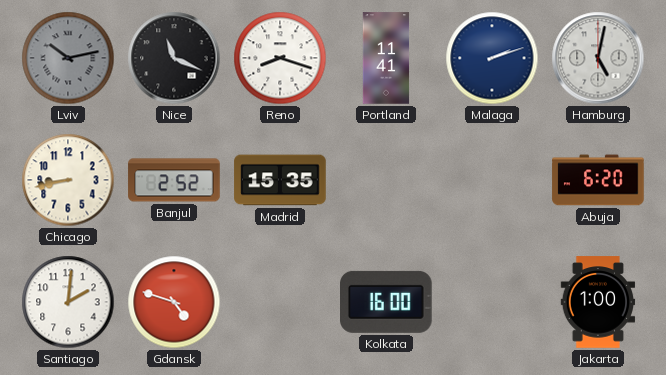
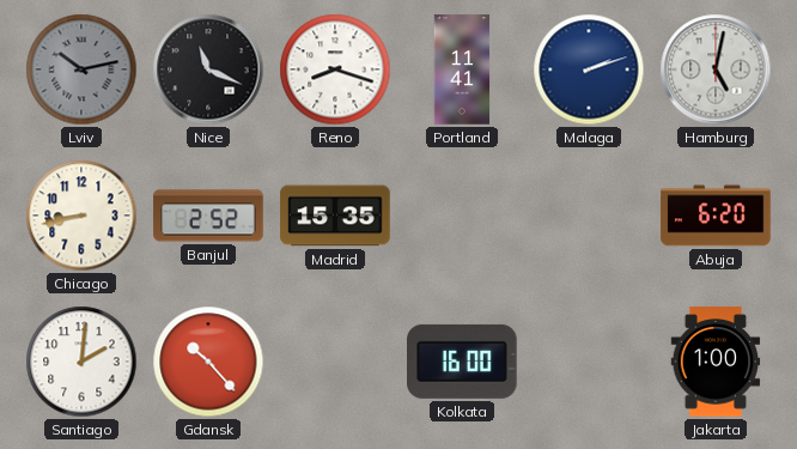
Gdansk: 4:48 -> 10:23 (208, 362)
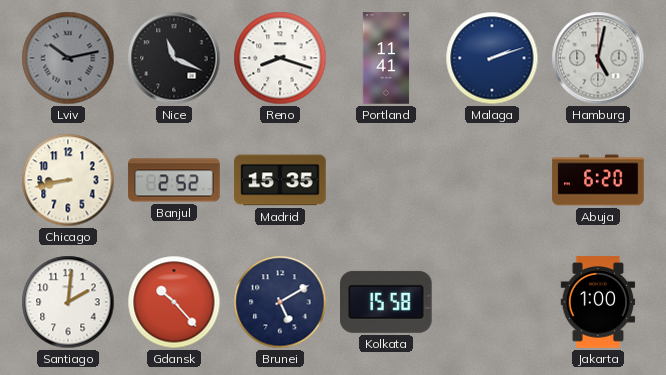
Brunei: none -> 5:10 (280, 302)
Kolkata: 16:00 -> 15:58 (387, 302)
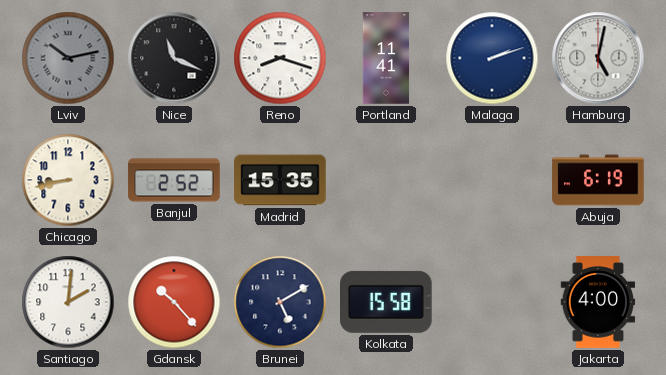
Abuja: 6:20 -> 6:19 (598, 180)
Jakarta: 1:00 -> 4:00 (598, 302)
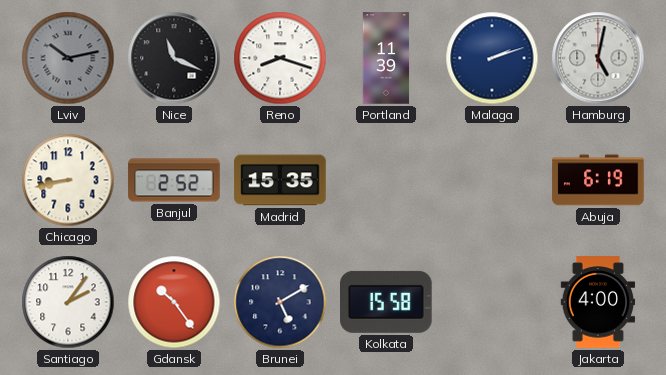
Portland: 11:41 -> 11:39 (386, 58)
Santiago: 2:01 -> 2:06 (68, 302)
Gdansk: 10:23 -> 10:24 (174, 302)
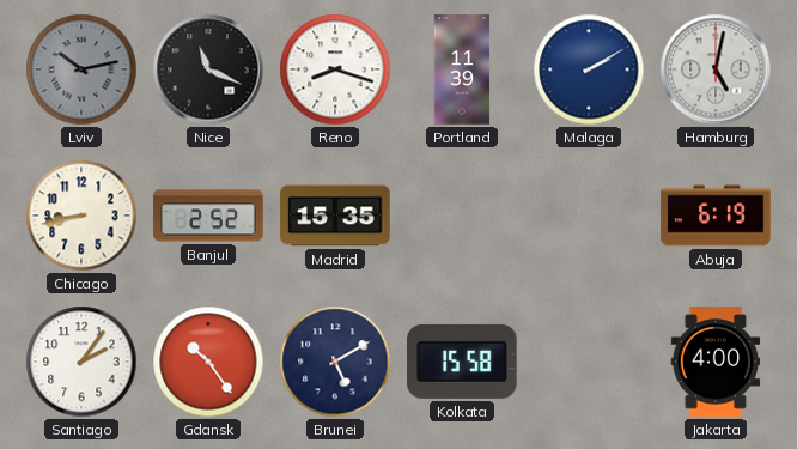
Malaga: 2:12 -> 2:10 (589, 69)
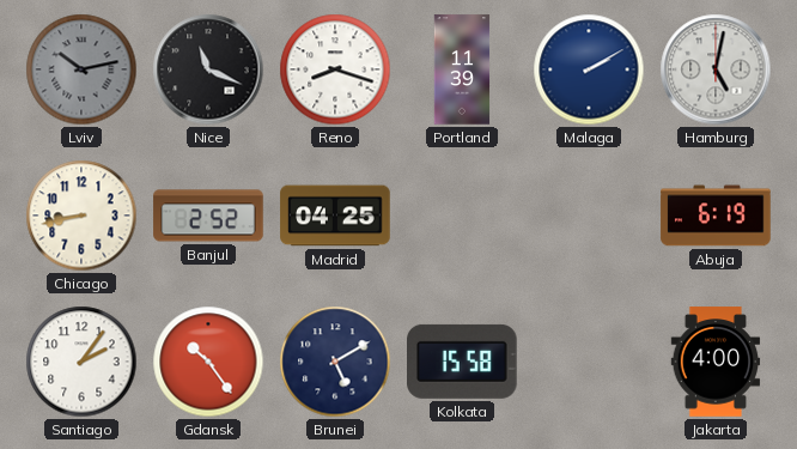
Madrid: 15:35 -> 04:25 (335, 216)
